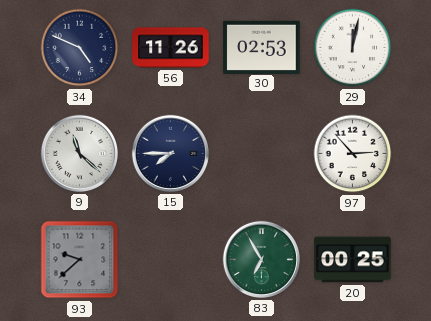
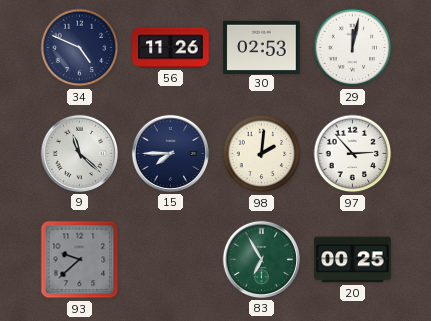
98: none -> 2:01 (262, 154)
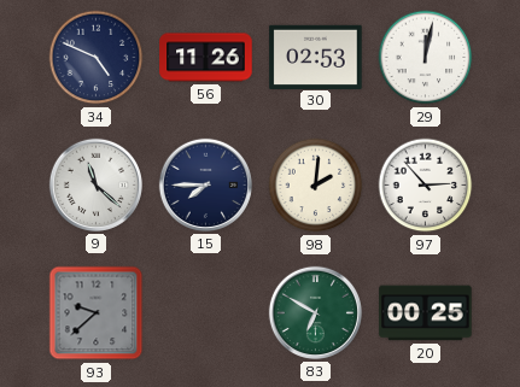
83: 6:55 -> 6:50 (315, 312)
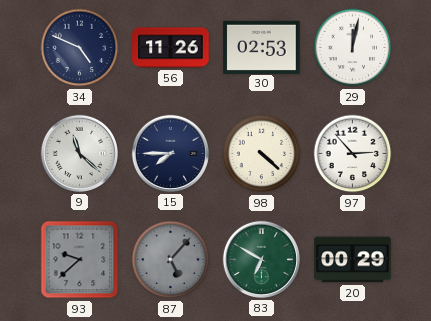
98: 2:01 -> 4:22 (262, 154)
87: none -> 5:07 (171, 260)
20: 00:25 -> 00:29 (353, 260)
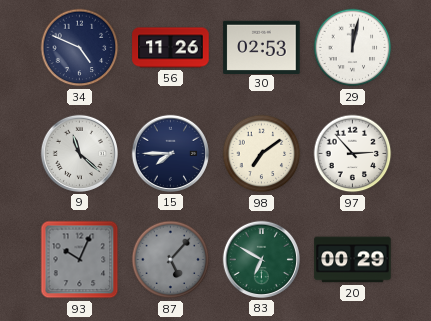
98: 4:22 -> 7:09 (262, 154)
93: 9:38 -> 10:04 (80, 260)
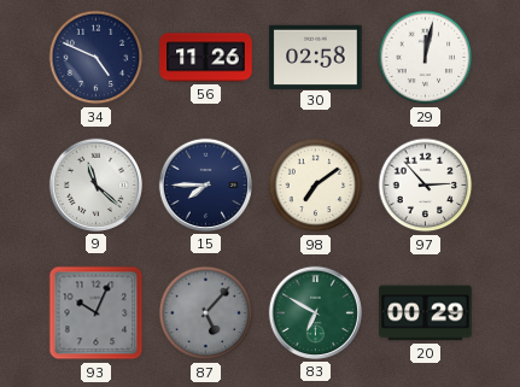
30: 02:53 -> 02:58 (316, 57)
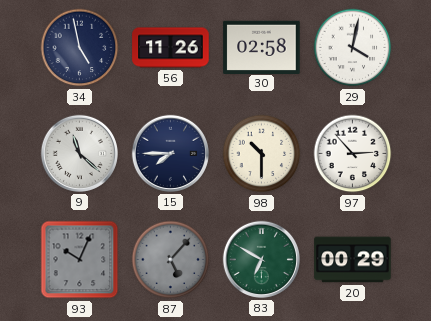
34: 4:49 -> 4:58 (80, 48)
29: 12:02 -> 4:02 (353, 48)
98: 7:09 -> 10:30 (262, 154)
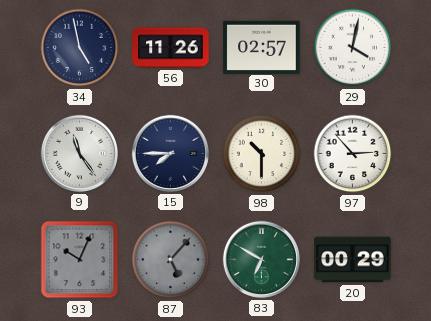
30: 02:58 -> 02:57 (262, 47)
9: 11:22 -> 11:24 (79, 153)
